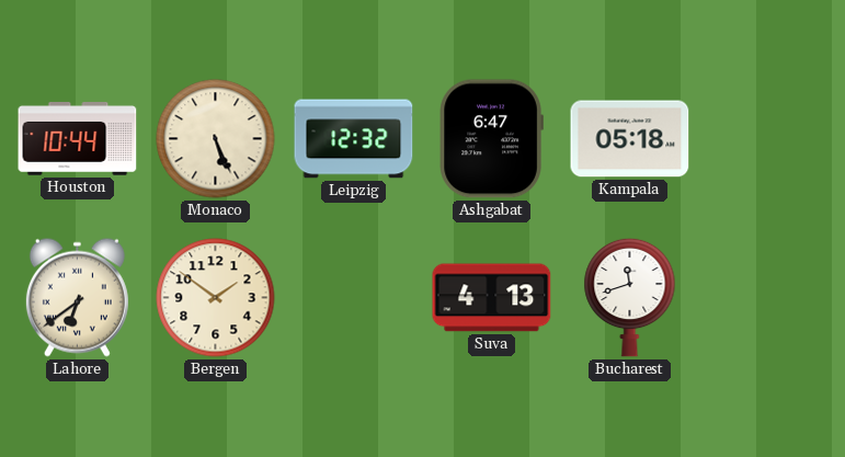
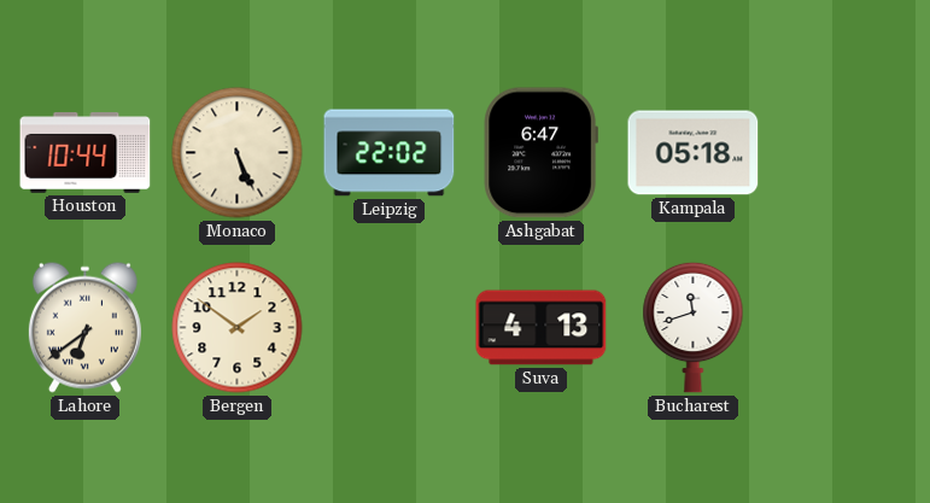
Leipzig: 12:32 -> 22:02 (390, 153)
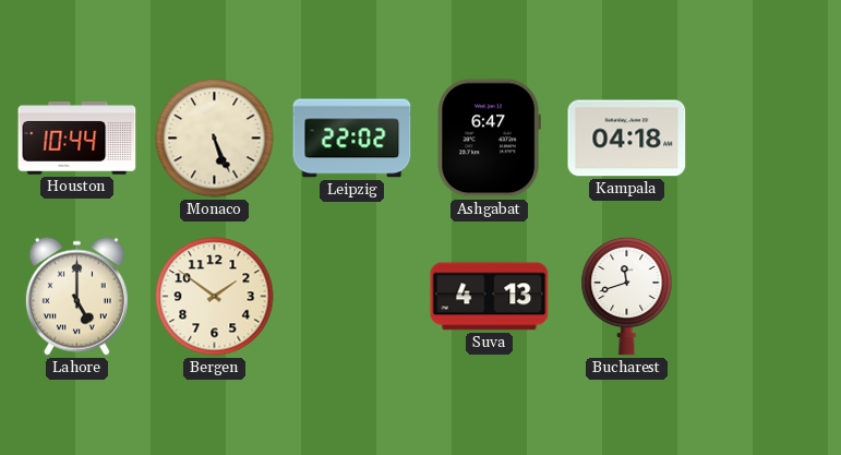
Kampala: 05:18 -> 04:18 (627, 139)
Lahore: 6:39 -> 5:00 (76, 296)
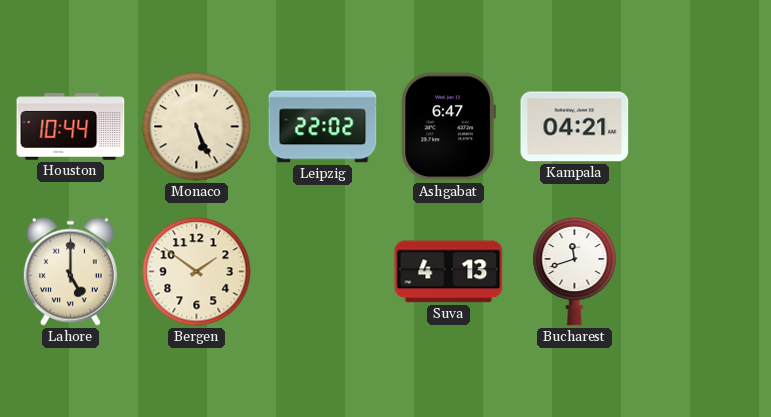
Kampala: 04:18 -> 04:21 (575, 127)
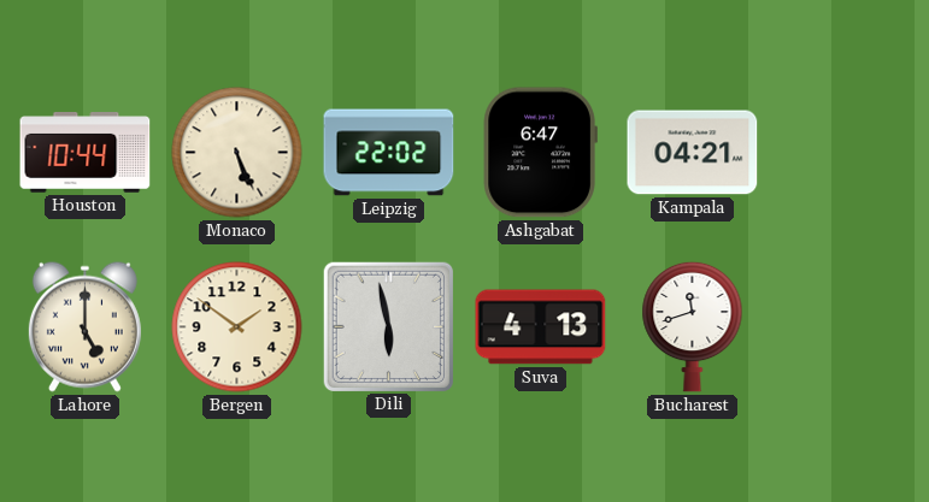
Dili: none -> 5:58 (388, 326)
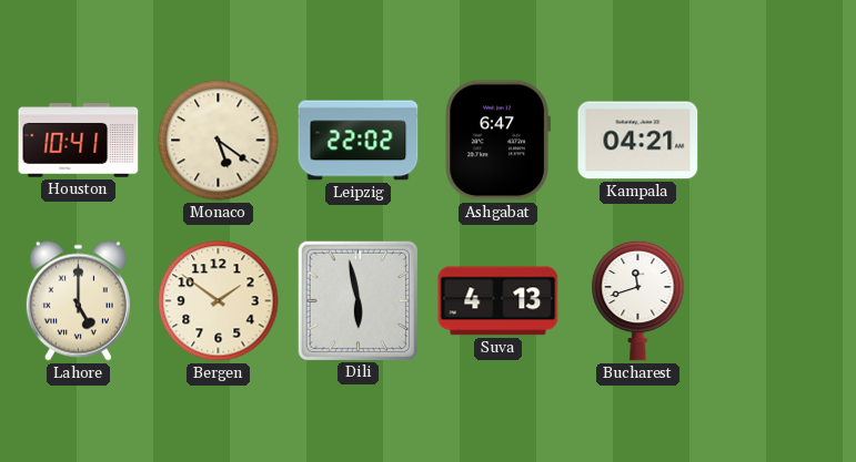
Houston: 10:44 -> 10:41 (79, 141)
Monaco: 5:26 -> 5:21 (219, 141)
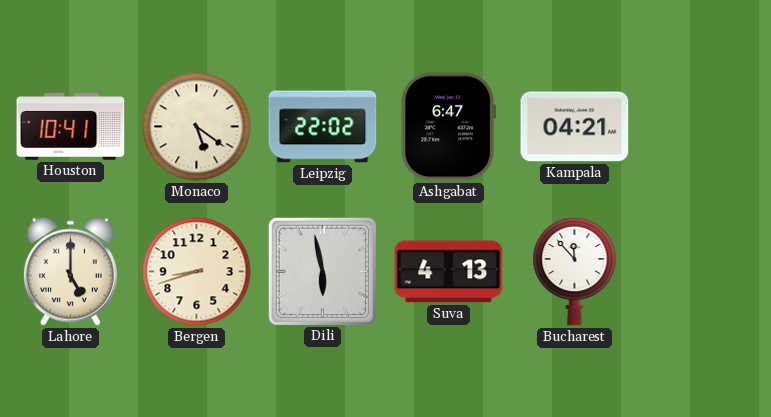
Bergen: 1:51 -> 8:42 (197, 272)
Bucharest: 11:42 -> 11:53 (575, 271)
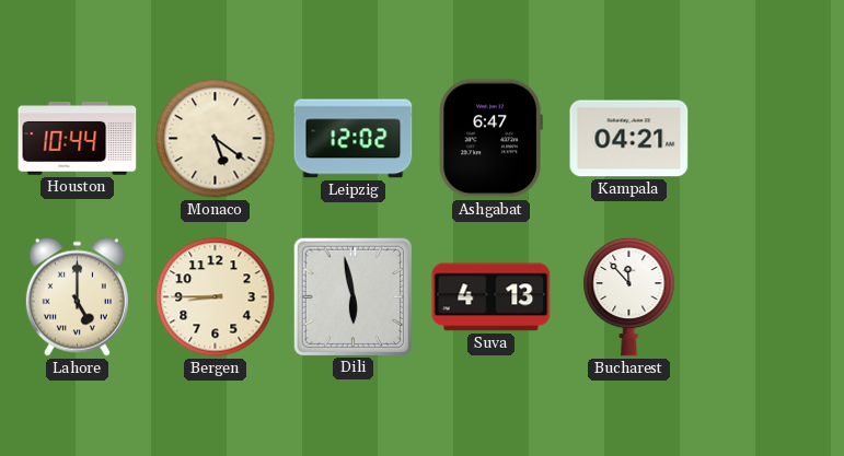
Houston: 10:41 -> 10:44 (78, 139)
Leipzig: 22:02 -> 12:02 (354, 139)
Bergen: 8:42 -> 8:45 (216, 297)
